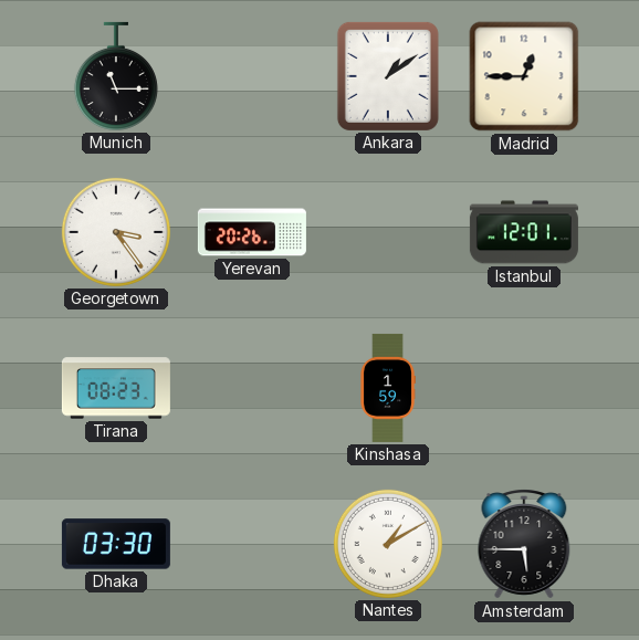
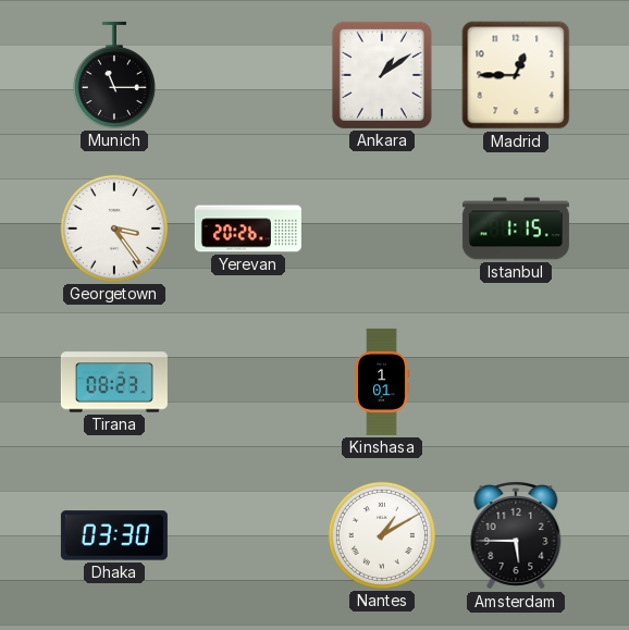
Istanbul: 12:01 -> 1:15 (516, 228)
Kinshasa: 1:59 -> 1:01 (382, 382)
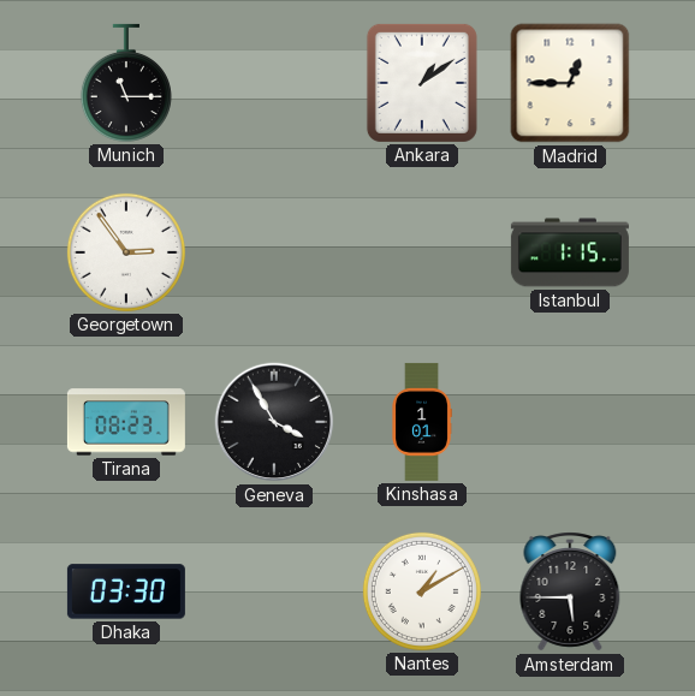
Georgetown: 3:24 -> 2:54 (126, 252)
Yerevan: 20:26 -> none (248, 228)
Geneva: none -> 3:55 (274, 422)
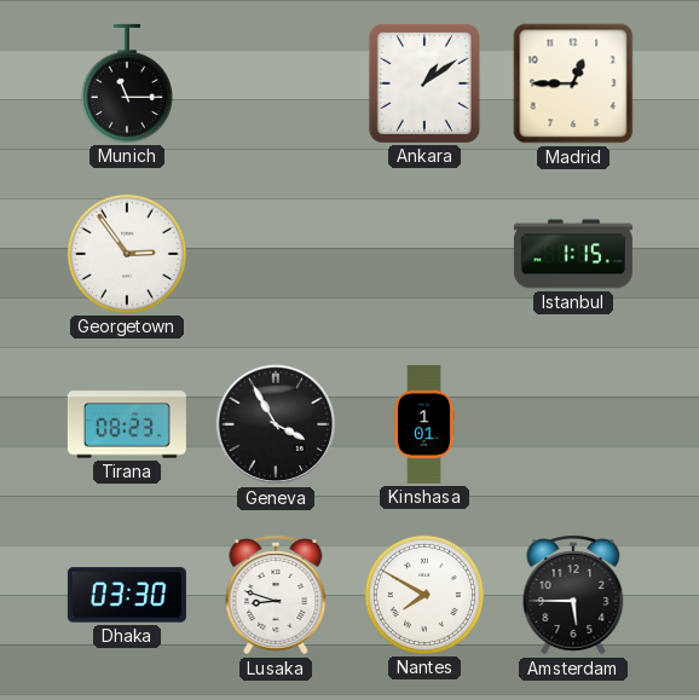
Lusaka: none -> 8:48 (276, 595)
Nantes: 1:10 -> 7:50 (424, 595)
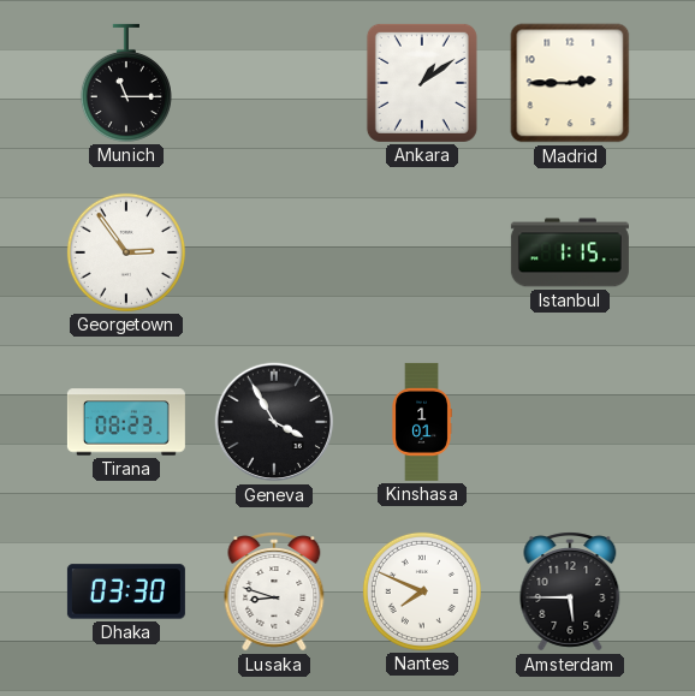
Madrid: 12:45 -> 2:45 (570, 83)
Nantes: 7:50 -> 7:49 (422, 591)
